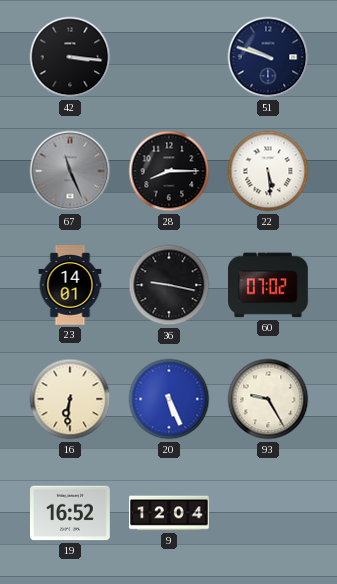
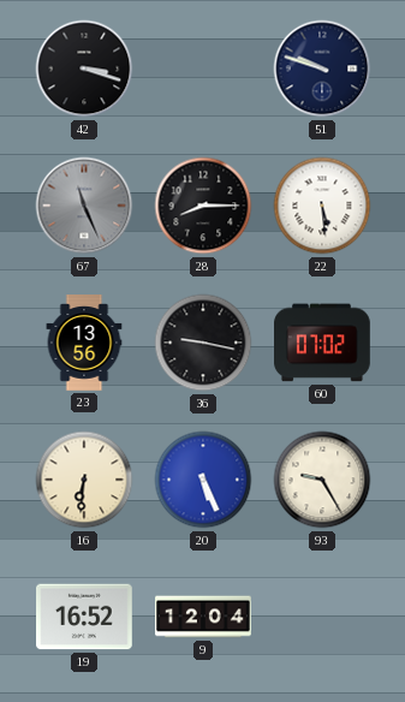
42: 3:16 -> 3:18 (84, 69)
23: 14:01 -> 13:56 (84, 343)
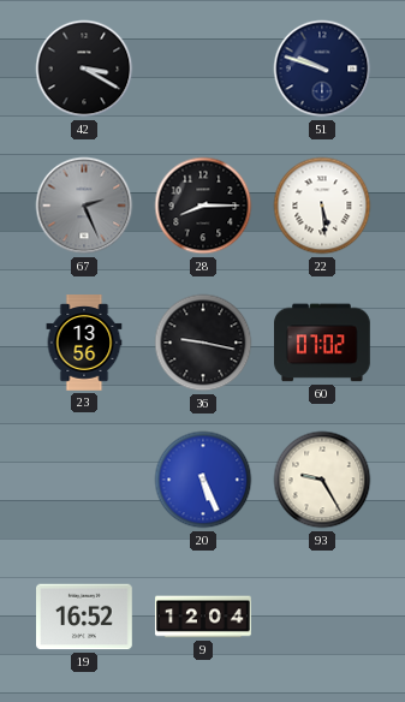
42: 3:18 -> 3:20 (84, 69)
67: 11:26 -> 2:26 (84, 206)
16: 6:31 -> none (84, 480)
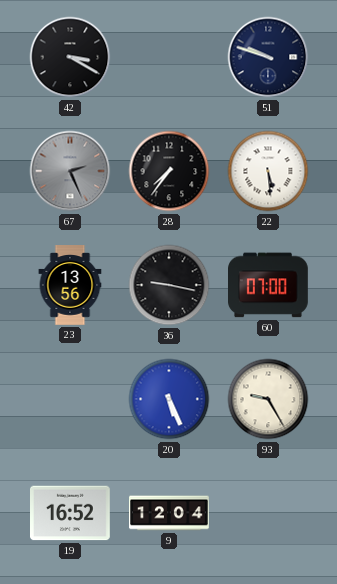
28: 8:15 -> 7:36 (169, 171)
60: 07:02 -> 07:00 (269, 285)
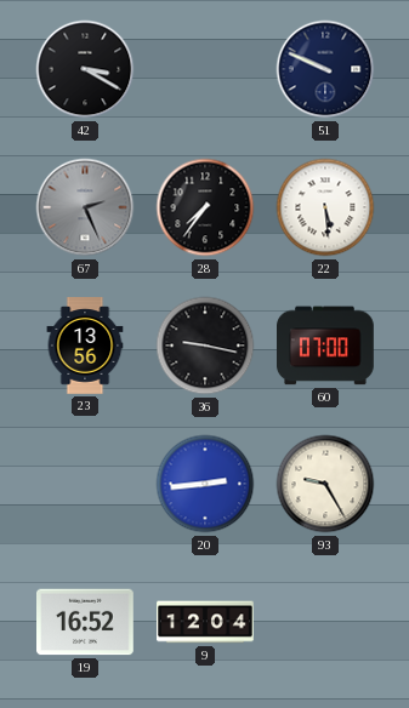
51: 9:48 -> 9:49 (325, 69)
20: 5:26 -> 2:44 (205, 484)
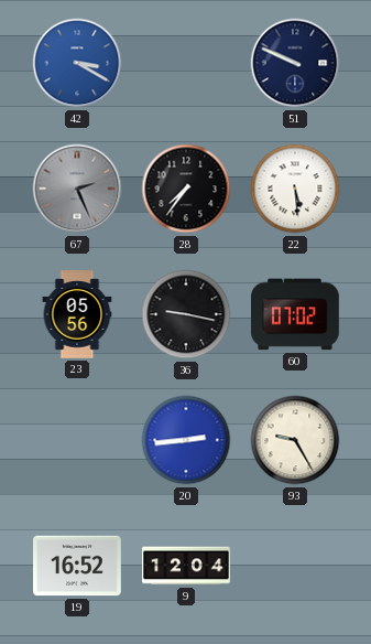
42 dial: black -> blue (77, 63)
23: 13:56 -> 05:56 (77, 314)
60: 07:00 -> 07:02 (296, 314)
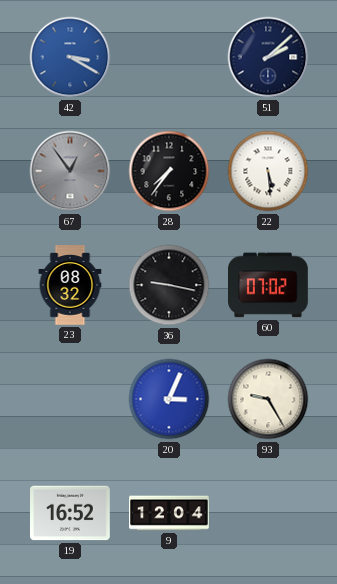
51: 9:49 -> 2:08 (268, 57)
67: 2:26 -> 12:54 (70, 171)
23: 05:56 -> 08:32 (70, 285)
20: 2:44 -> 3:04 (169, 399)
